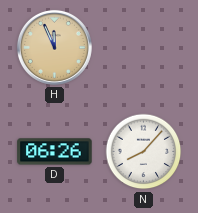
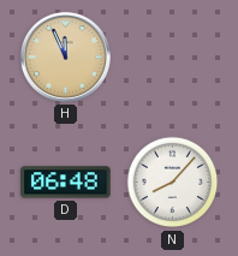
D: 06:26 -> 06:48 (66, 183)
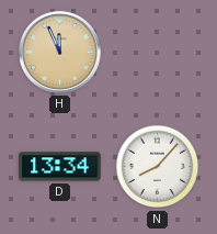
D: 06:48 -> 13:34 (60, 167)
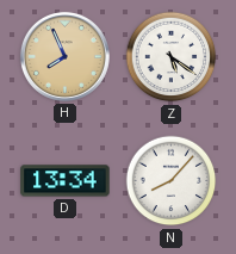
H: 11:56 -> 7:56 (64, 56)
Z: none -> 5:21 (172, 57)
